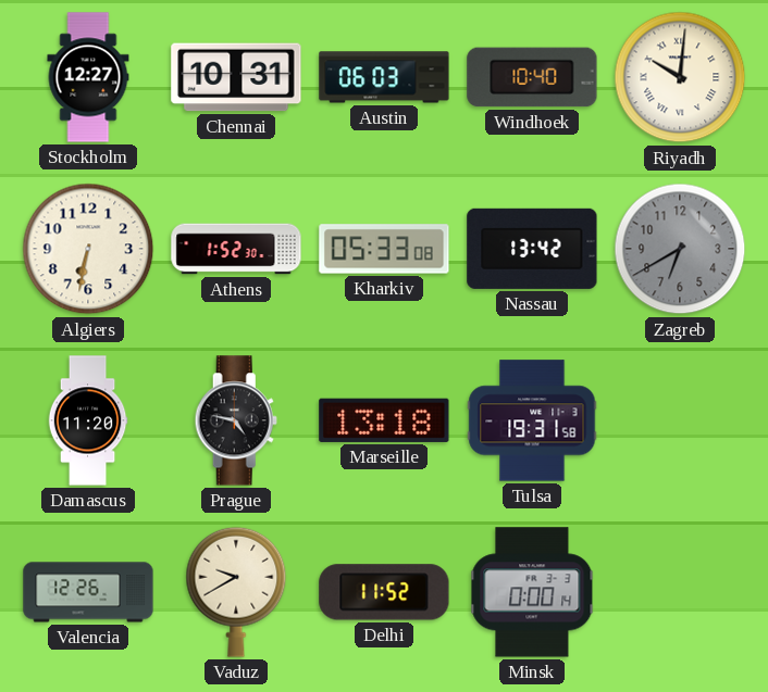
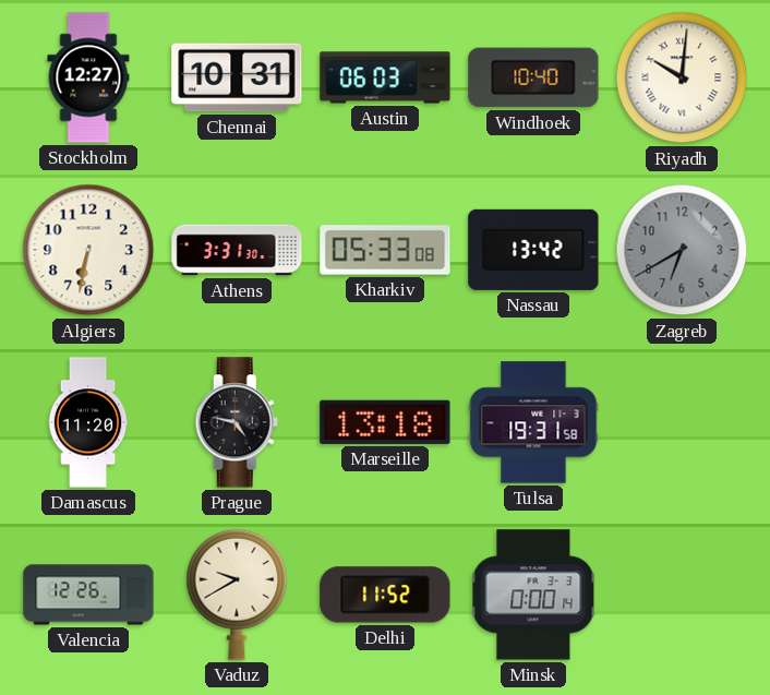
Athens: 1:52 -> 3:31 (237, 250)
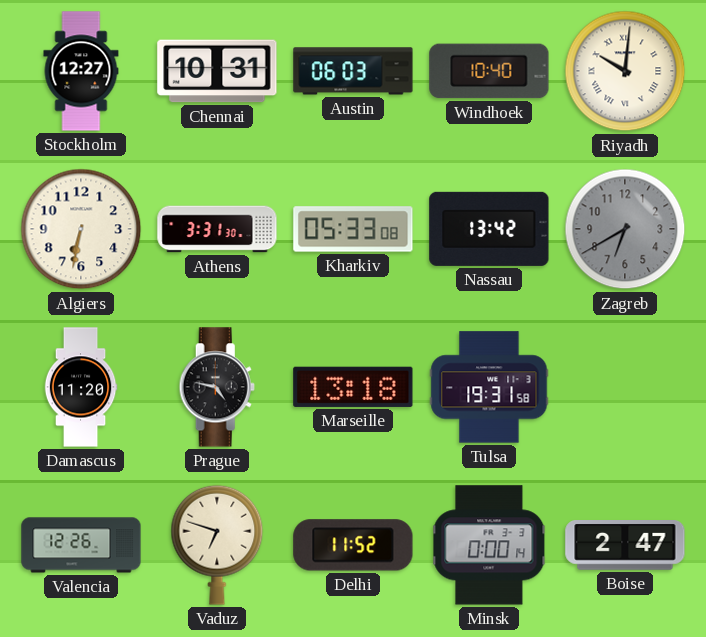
Vaduz: 9:40 -> 6:48 (217, 545)
Boise: none -> 2:47 (625, 546)
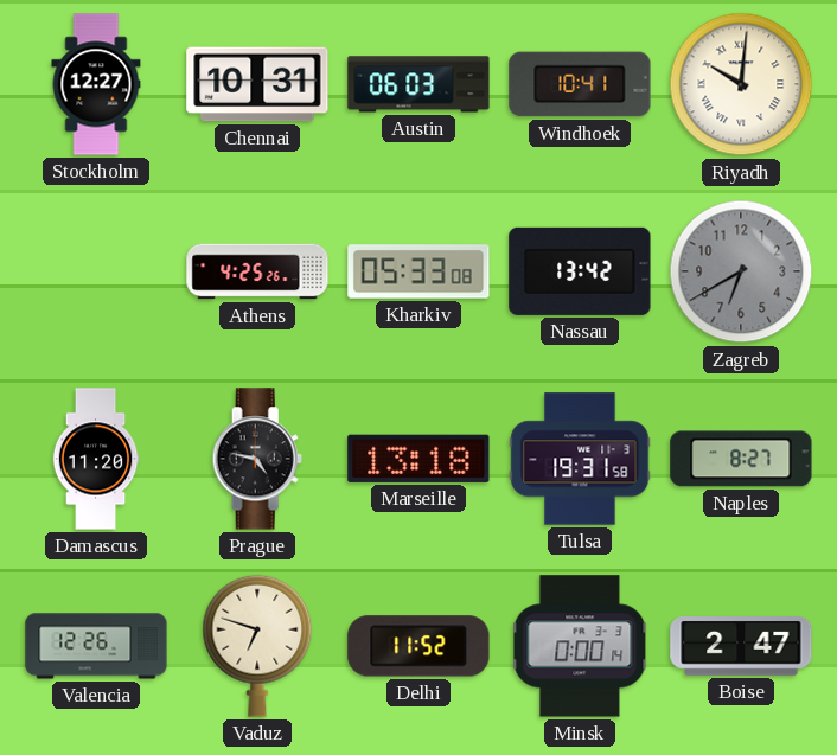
Windhoek: 10:40 -> 10:41 (580, 84)
Algiers: 6:32 -> none (81, 229)
Athens: 3:31 -> 4:25 (257, 271)
Naples: none -> 8:27 (741, 459)
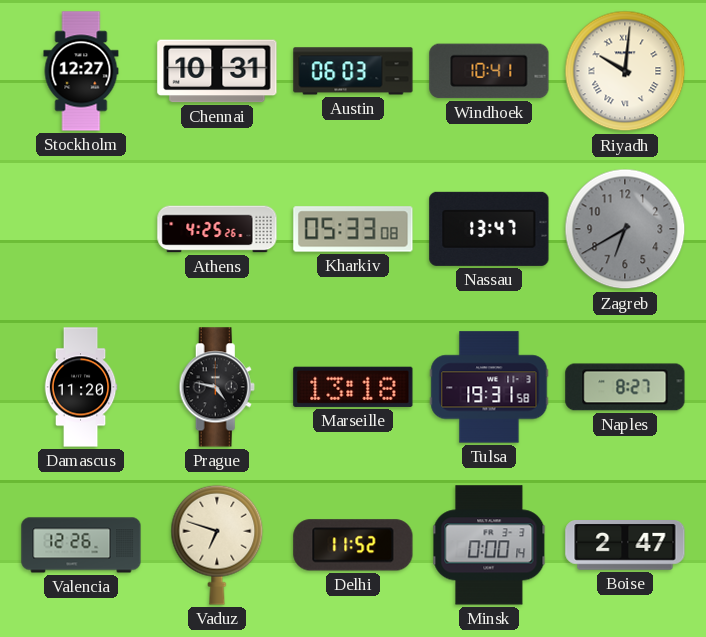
Nassau: 13:42 -> 13:47 (489, 229)
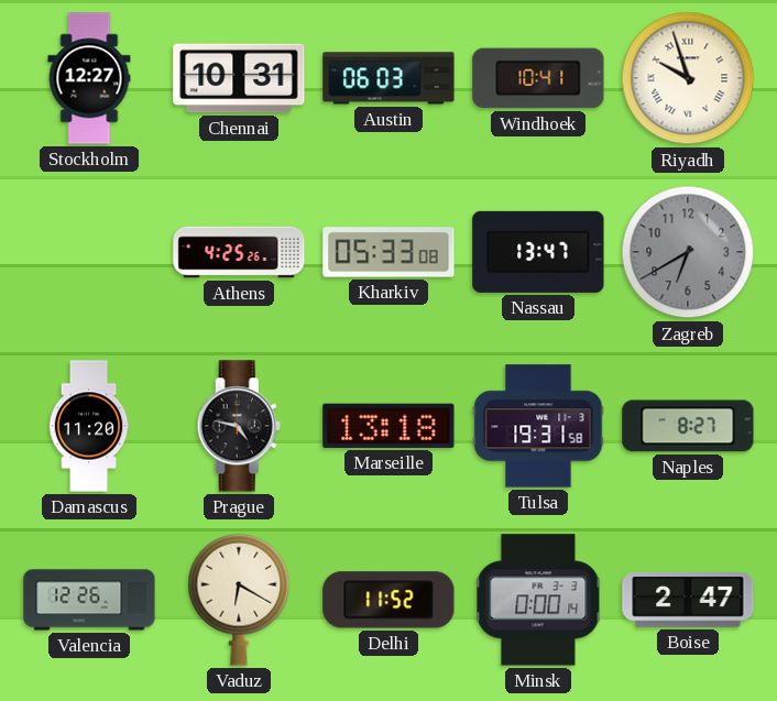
Riyadh: 10:01 -> 9:57 (688, 78)
Vaduz: 6:48 -> 6:20 (239, 600)
